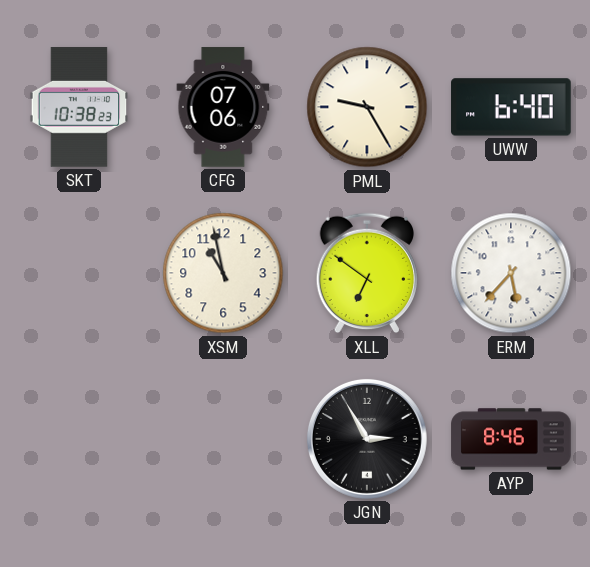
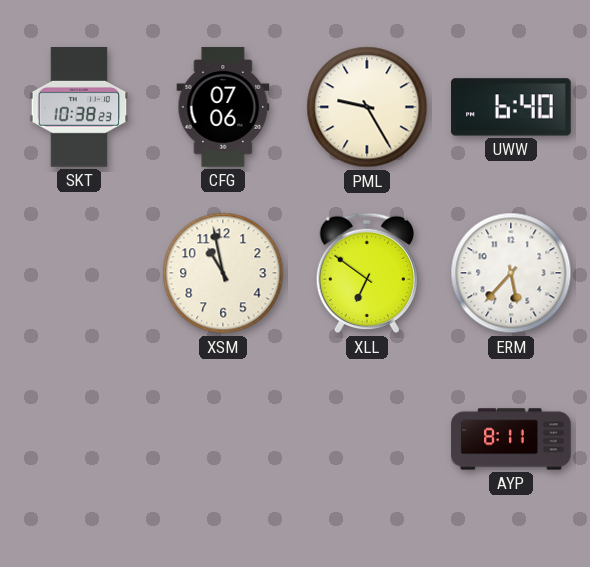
JGN: 2:55 -> none (367, 439)
AYP: 8:46 -> 8:11 (511, 439)
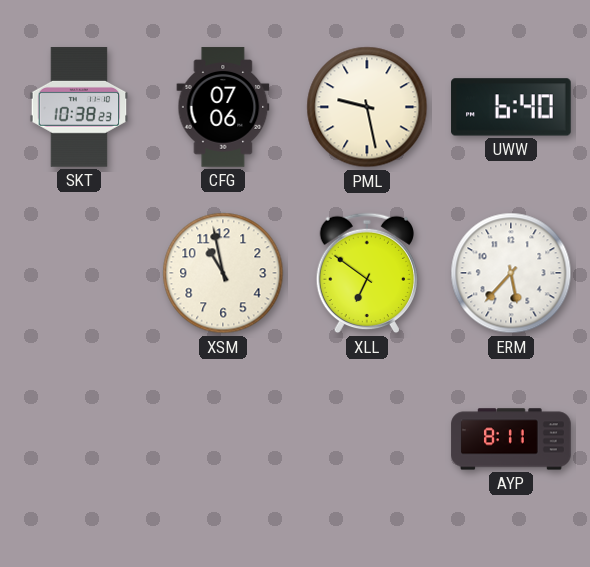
PML: 9:25 -> 9:28 (367, 107)
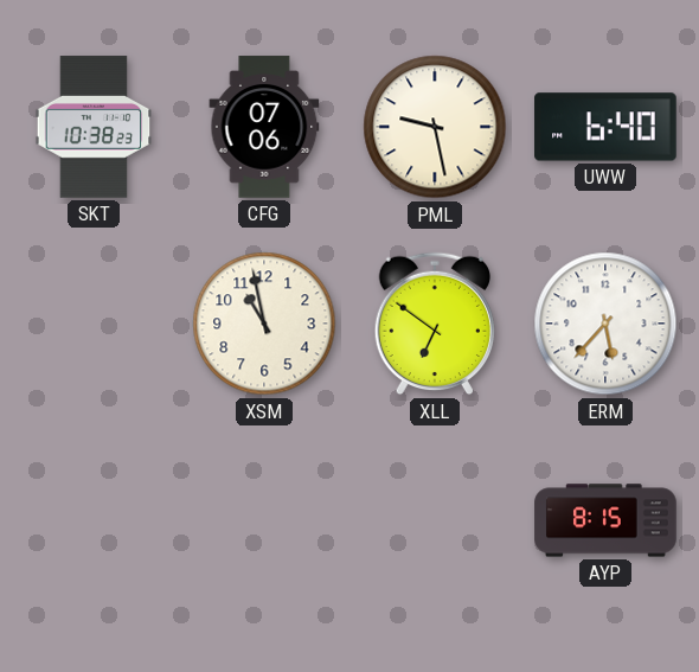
AYP: 8:11 -> 8:15 (605, 520)
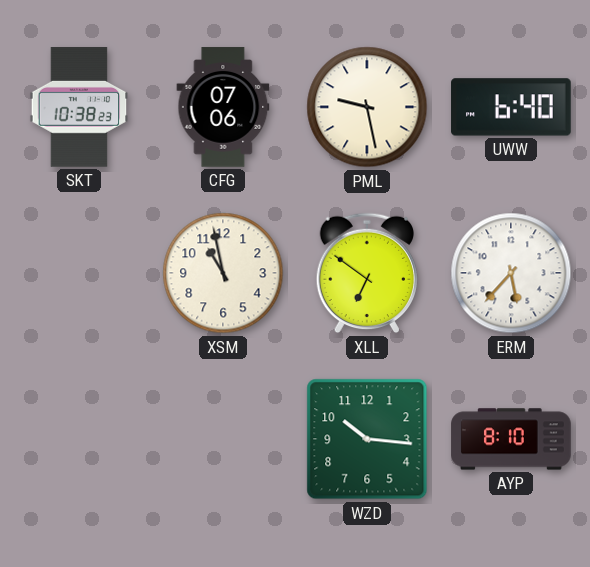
WZD: none -> 10:16 (367, 439)
AYP: 8:15 -> 8:10 (511, 439)
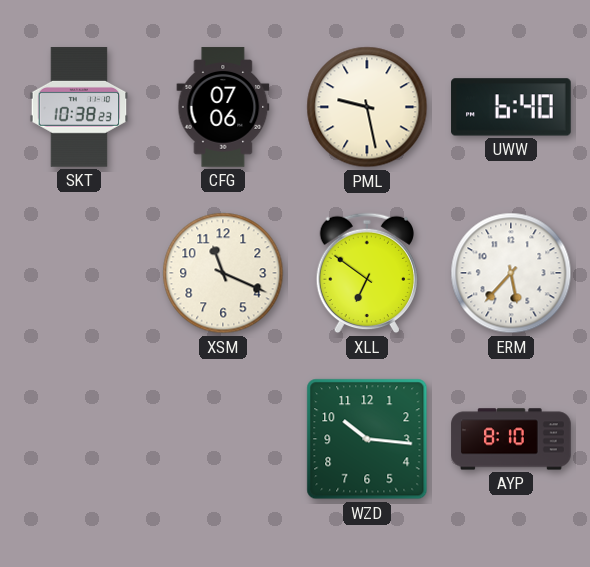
XSM: 10:58 -> 11:19 (223, 273)
